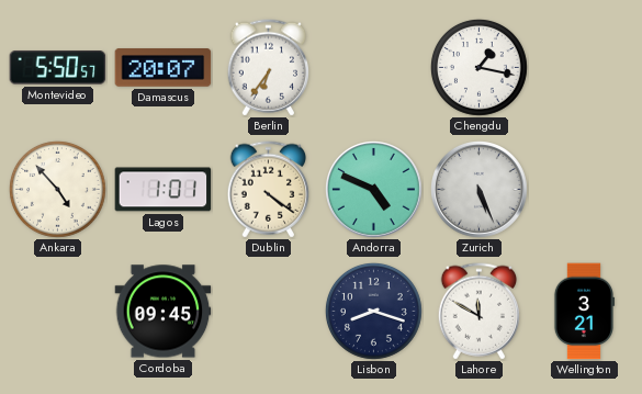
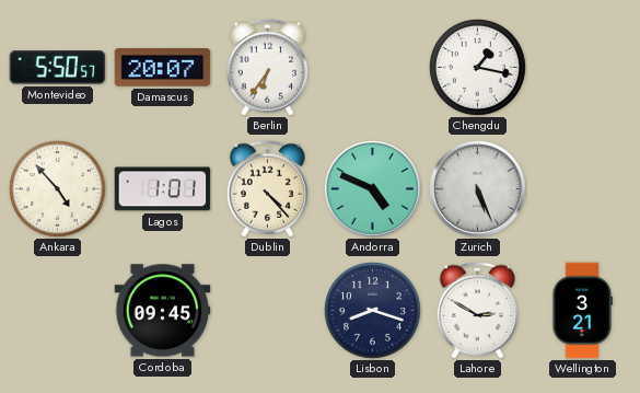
Dublin: 4:21 -> 4:23 (267, 189)
Lahore: 11:50 -> 2:50 (477, 311)
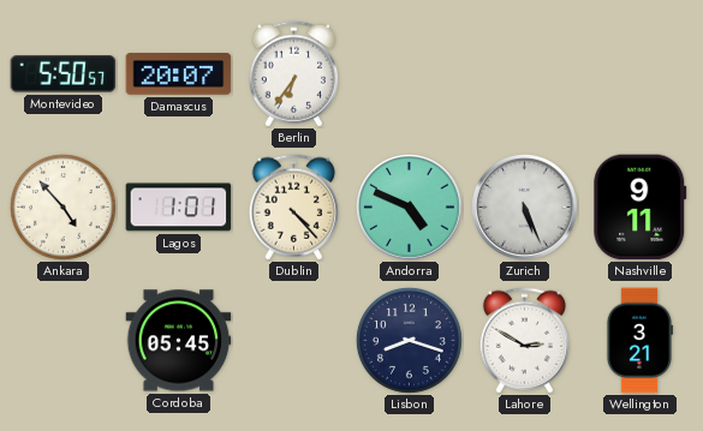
Chengdu: 1:17 -> none (477, 67)
Nashville: none -> 9:11 (641, 208)
Cordoba: 09:45 -> 05:45 (179, 341)
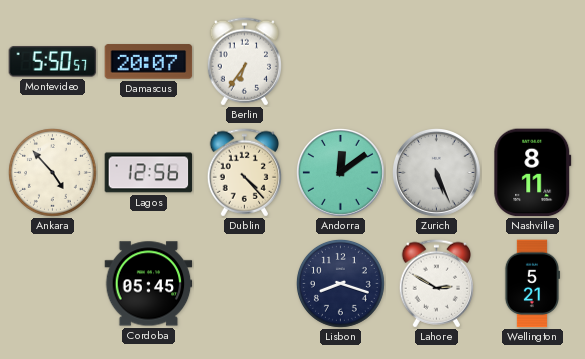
Lagos: 1:01 -> 12:56 (149, 173)
Andorra: 4:49 -> 12:09 (341, 173)
Nashville: 9:11 -> 8:11 (533, 173)
Wellington: 3:21 -> 5:21 (532, 284)
